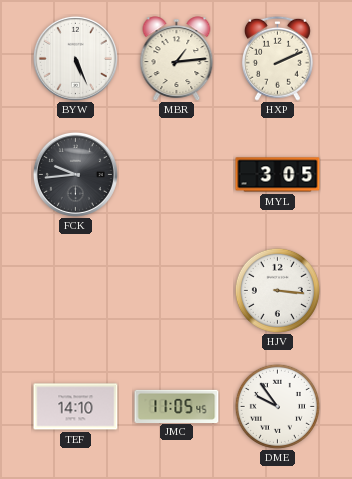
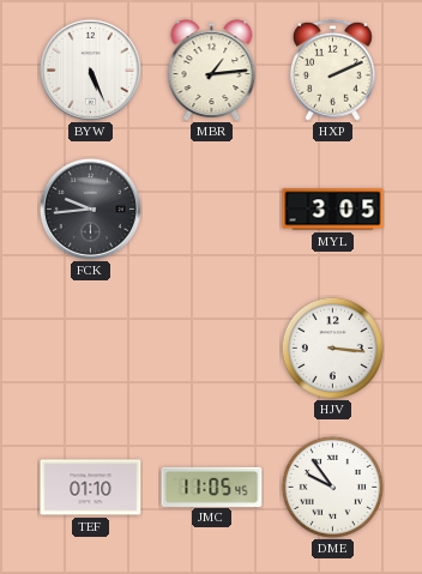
TEF: 14:10 -> 01:10 (91, 488)
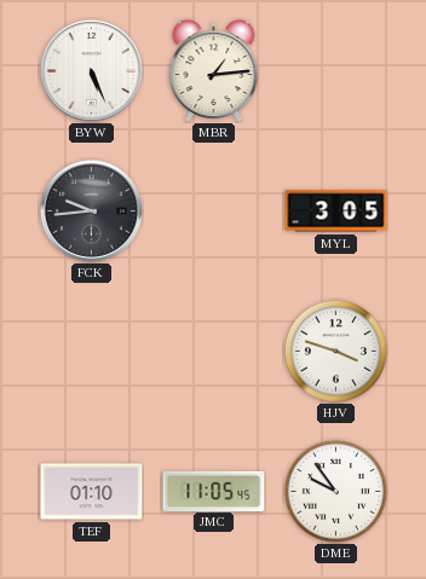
HXP: 2:11 -> none (332, 70)
HJV: 3:16 -> 3:48 (335, 351)
